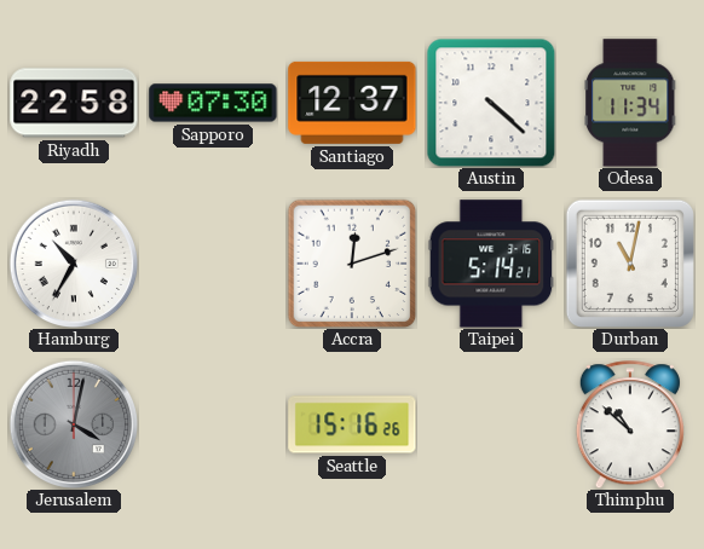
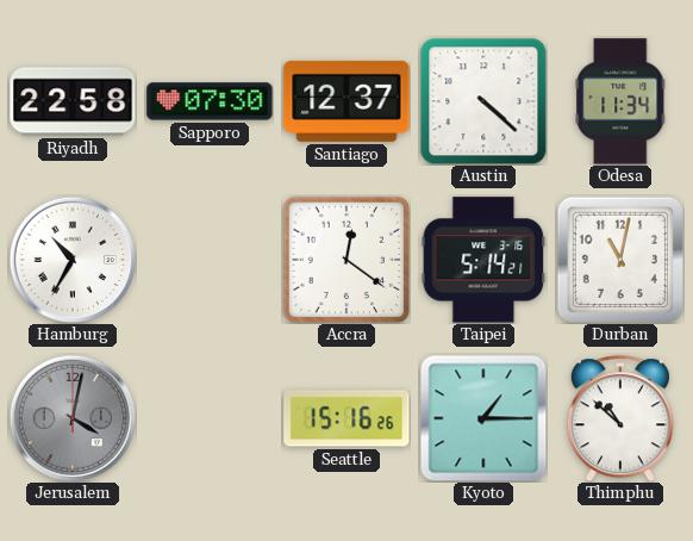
Accra: 12:12 -> 12:21 (346, 260)
Kyoto: none -> 1:15 (483, 418)
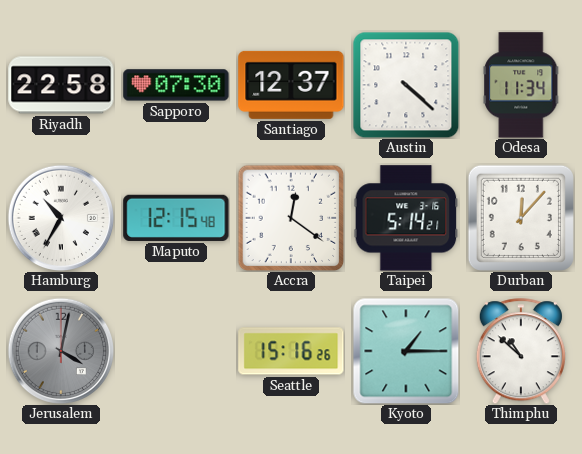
Maputo: none -> 12:15 (176, 218)
Durban: 11:02 -> 12:07 (521, 218)
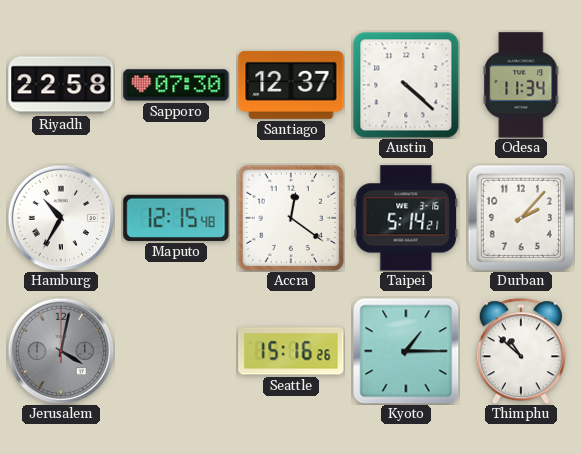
Durban: 12:07 -> 2:07 (521, 218)
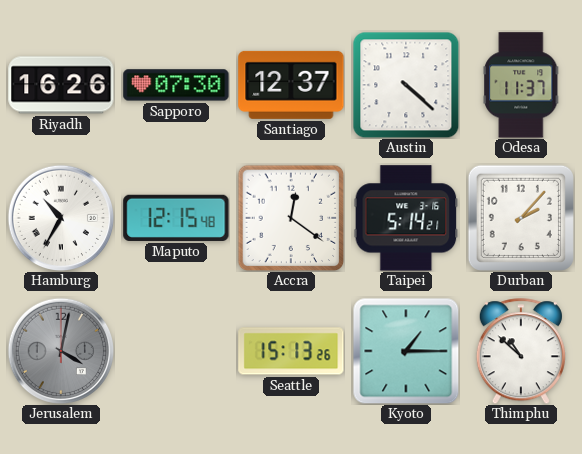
Riyadh: 22:58 -> 16:26 (61, 85)
Odesa: 11:34 -> 11:37 (522, 85)
Seattle: 15:16 -> 15:13 (291, 351)
